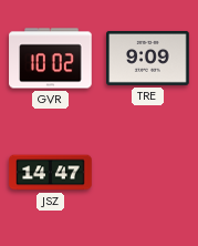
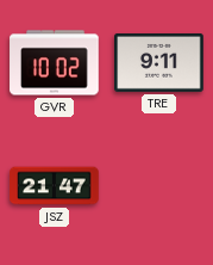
TRE: 9:09 -> 9:11 (159, 62)
JSZ: 14:47 -> 21:47 (55, 186)
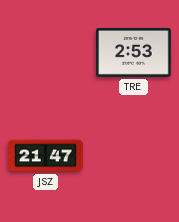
GVR: 10:02 -> none (55, 63)
TRE: 9:11 -> 2:53 (134, 52)
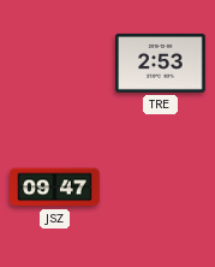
JSZ: 21:47 -> 09:47 (55, 188)
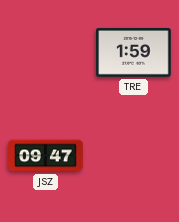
TRE: 2:53 -> 1:59 (134, 52)
